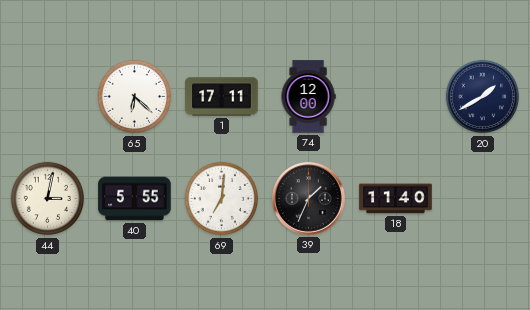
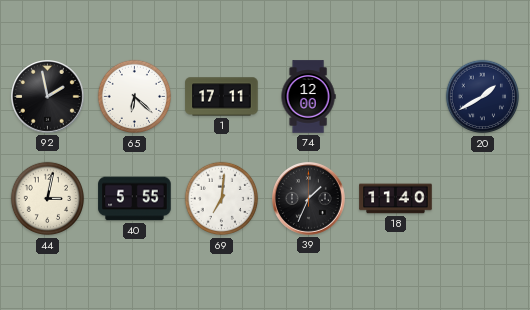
92: none -> 1:58 (48, 97)
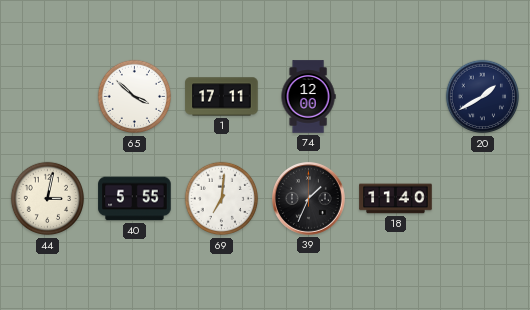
92: 1:58 -> none (48, 97)
65: 6:22 -> 3:52 (135, 97)
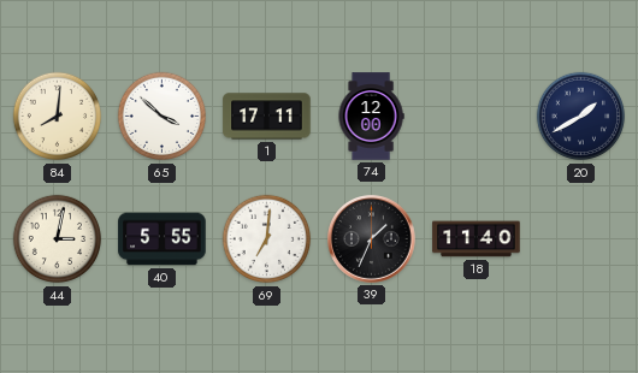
84: none -> 8:01 (58, 117)
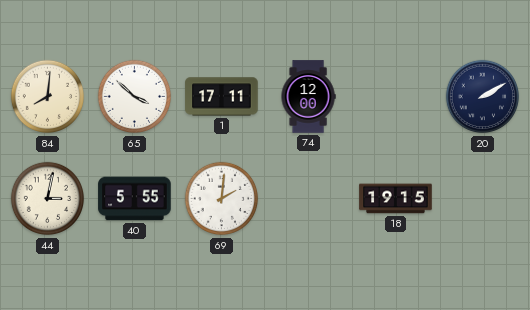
20: 1:40 -> 2:10 (483, 97)
69: 7:01 -> 2:01 (222, 199)
39: 1:34 -> none (372, 239)
18: 11:40 -> 19:15 (396, 199)
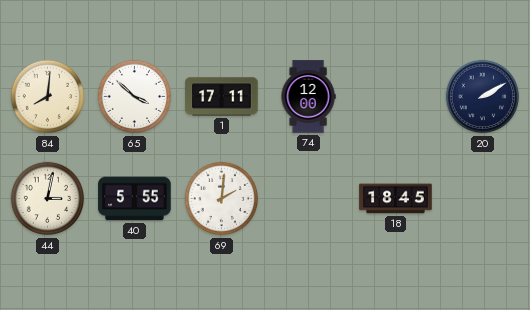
18: 19:15 -> 18:45 (396, 199)
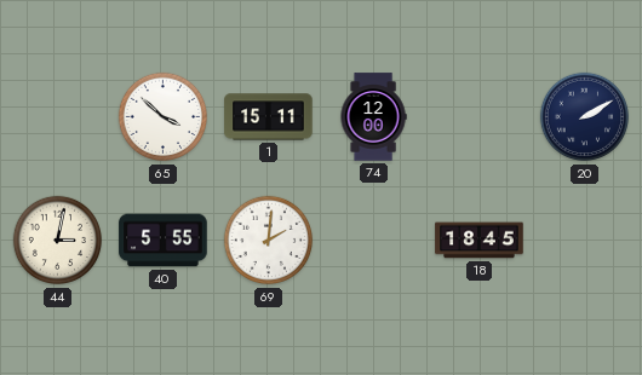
84: 8:01 -> none (48, 97)
1: 17:11 -> 15:11 (269, 117)
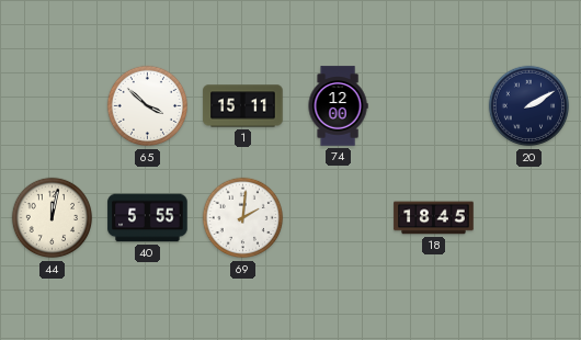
44: 3:02 -> 12:02 (53, 218)
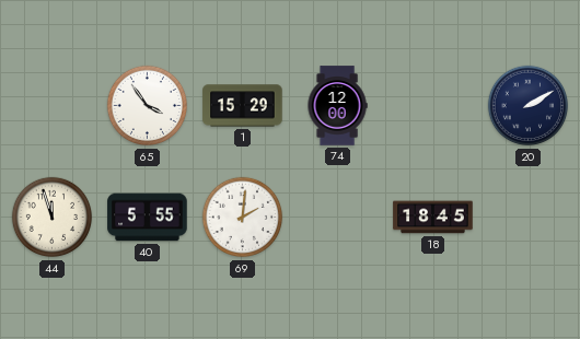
65: 3:52 -> 3:54 (148, 106)
1: 15:11 -> 15:29 (243, 106)
44: 12:02 -> 11:57 (53, 218)
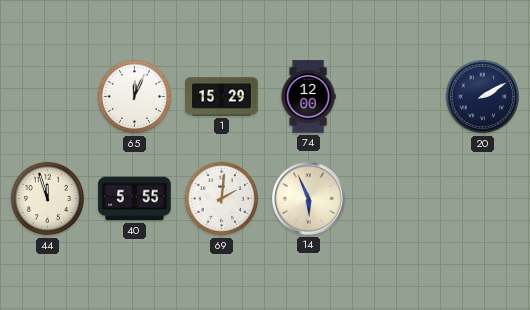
65: 3:54 -> 12:04 (135, 97)
14: none -> 5:56 (309, 199)
18: 18:45 -> none (433, 218)
